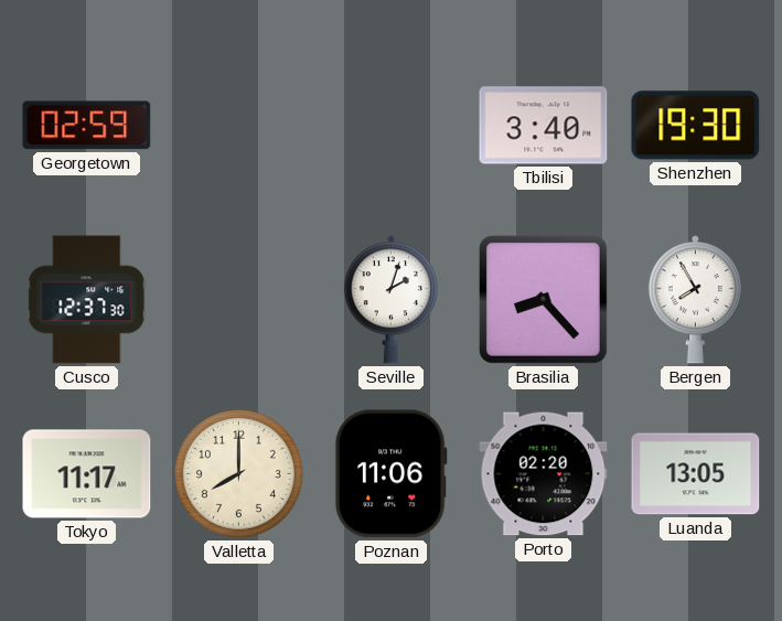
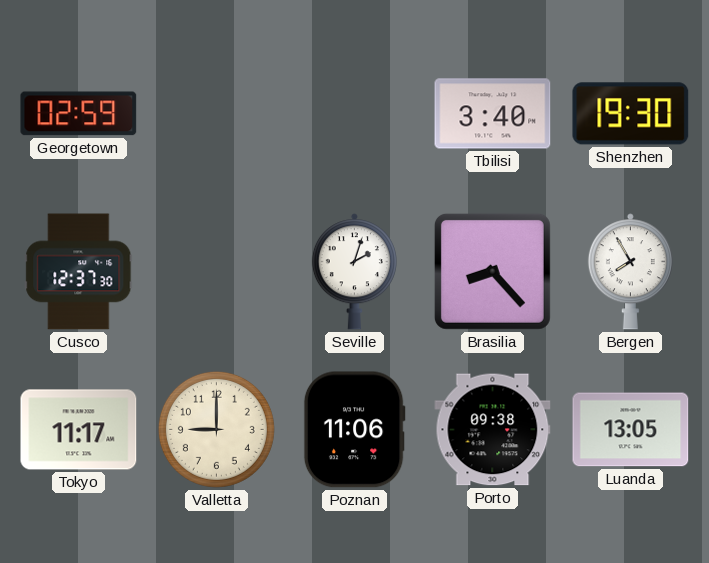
Valletta: 8:00 -> 9:00 (216, 429)
Porto: 02:20 -> 09:38 (493, 430)
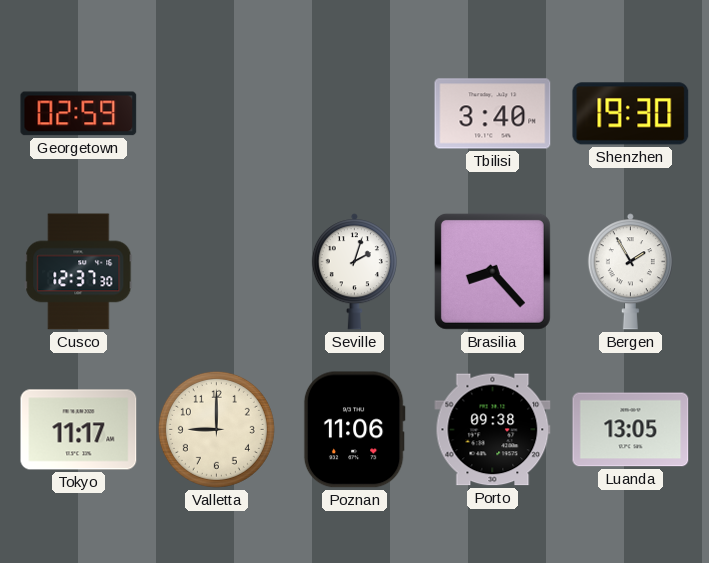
Bergen: 7:55 -> 1:55 (630, 272)
